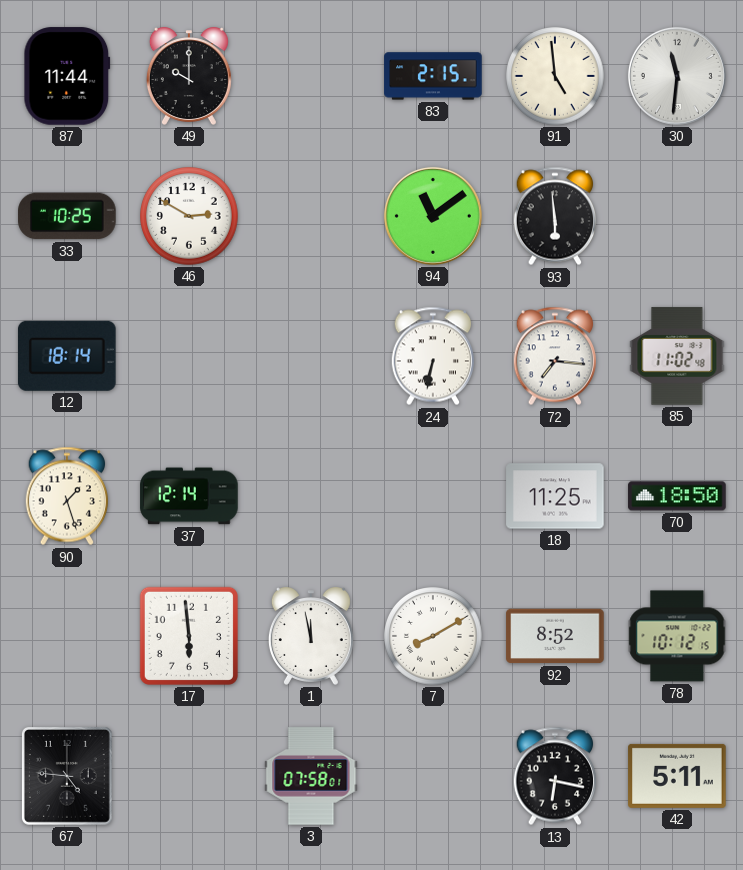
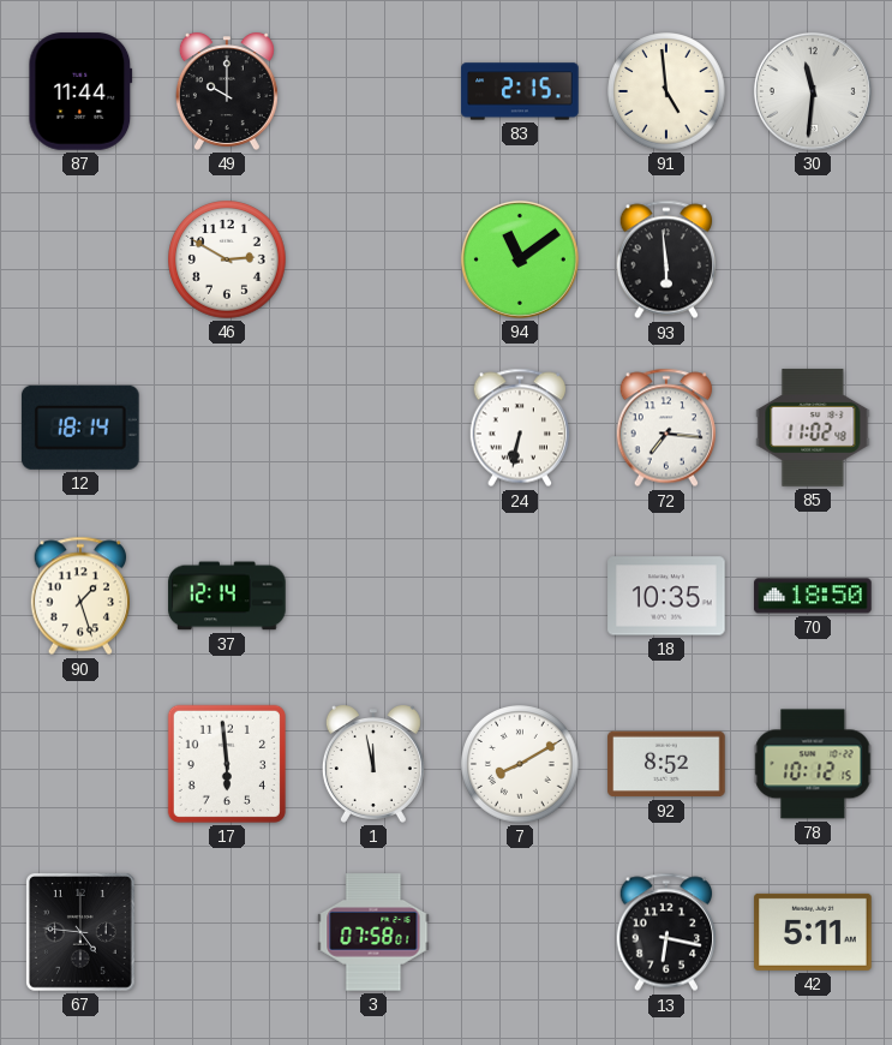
33: 10:25 -> none (67, 216)
18: 11:25 -> 10:35 (666, 596)
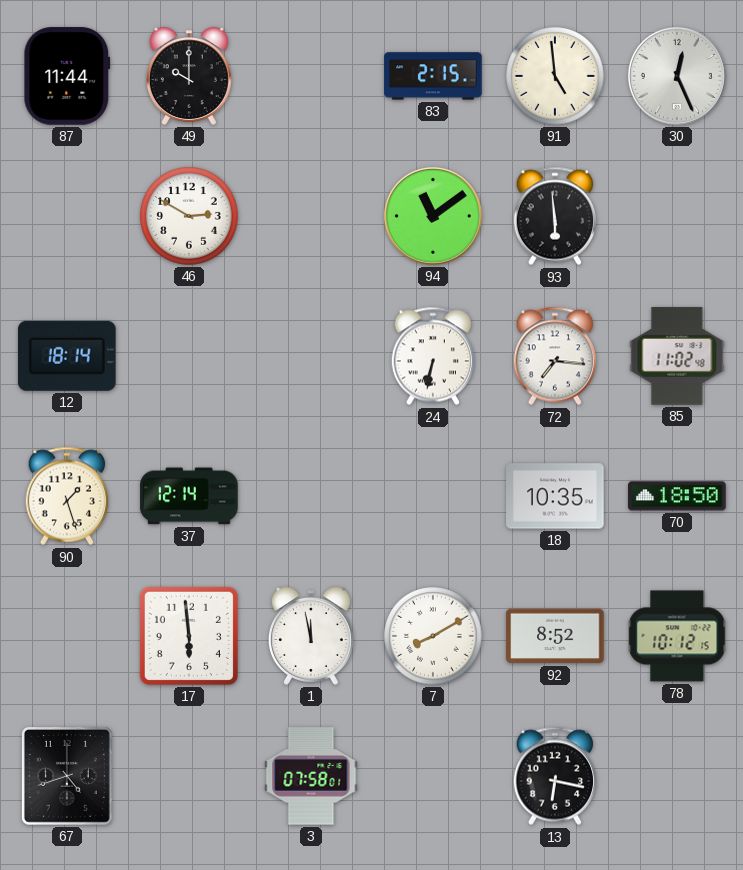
30: 11:31 -> 12:26 (677, 76)
67: 4:46 -> 4:42 (67, 776)
42: 5:11 -> none (813, 932)
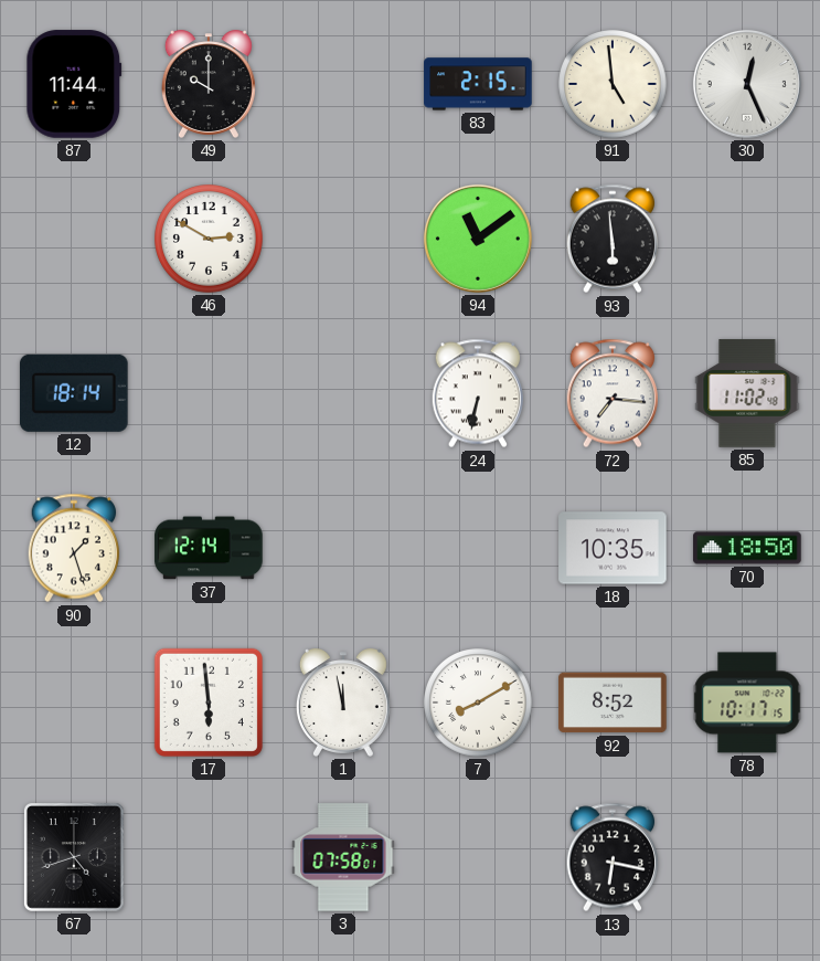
78: 10:12 -> 10:17 (747, 703)
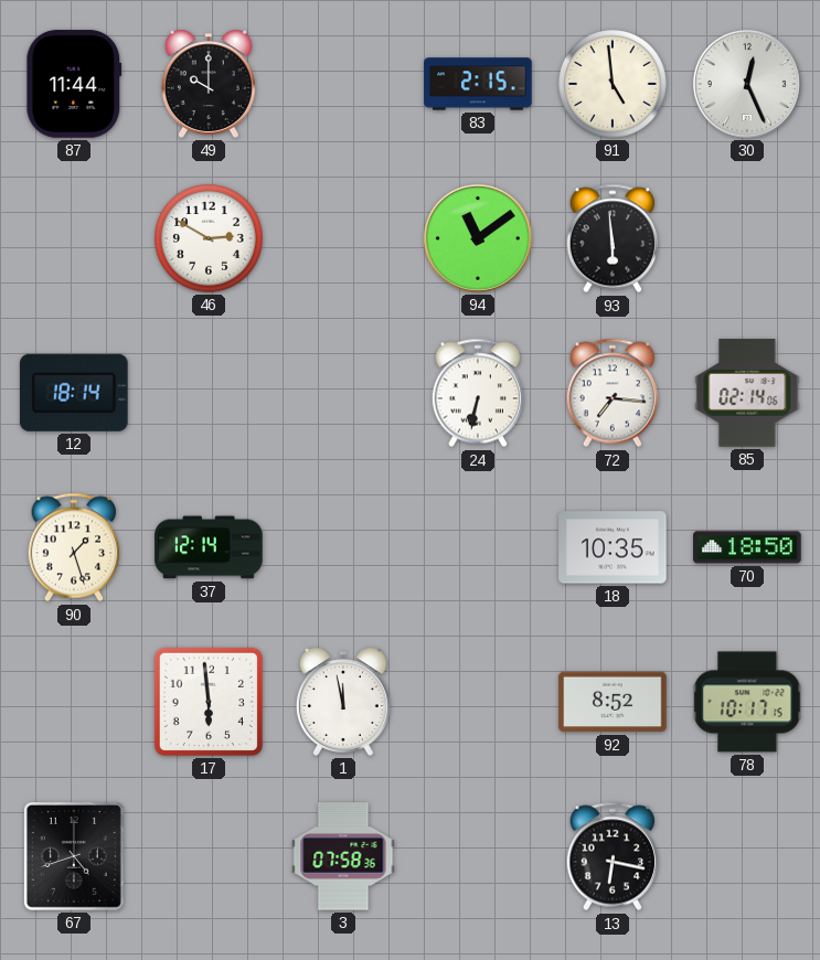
85: 11:02 -> 02:14 (747, 393)
7: 8:10 -> none (478, 703)
3: 07:58:01 -> 07:58:36 (343, 856)
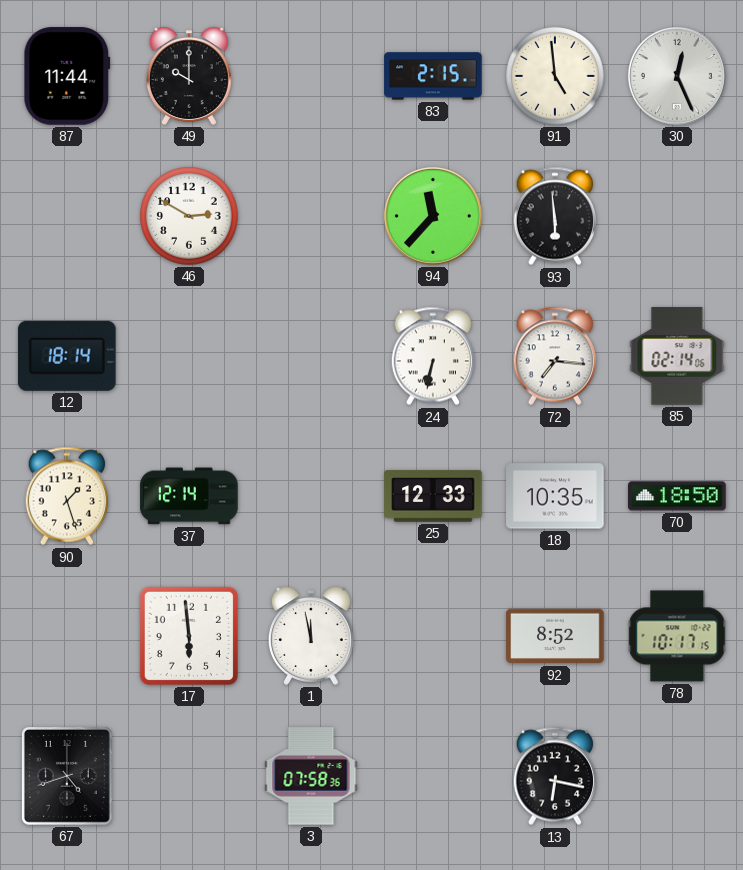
94: 11:09 -> 11:37 (433, 216)
25: none -> 12:33 (433, 496)
